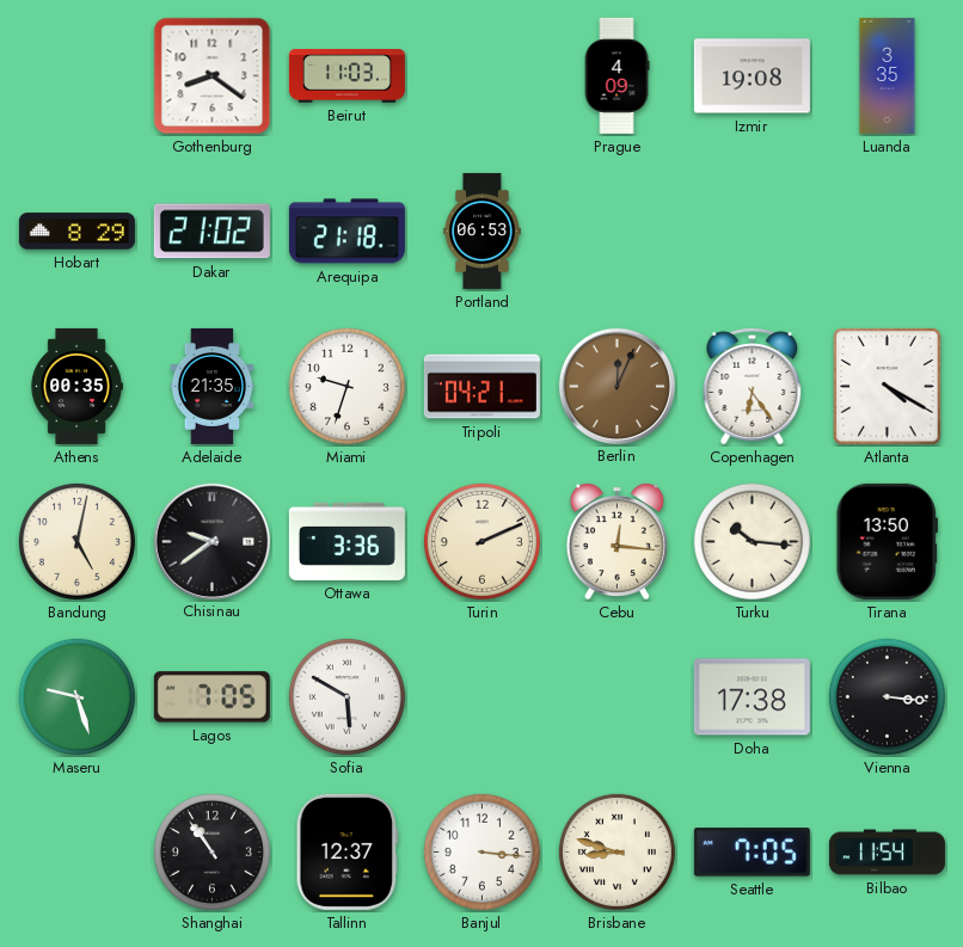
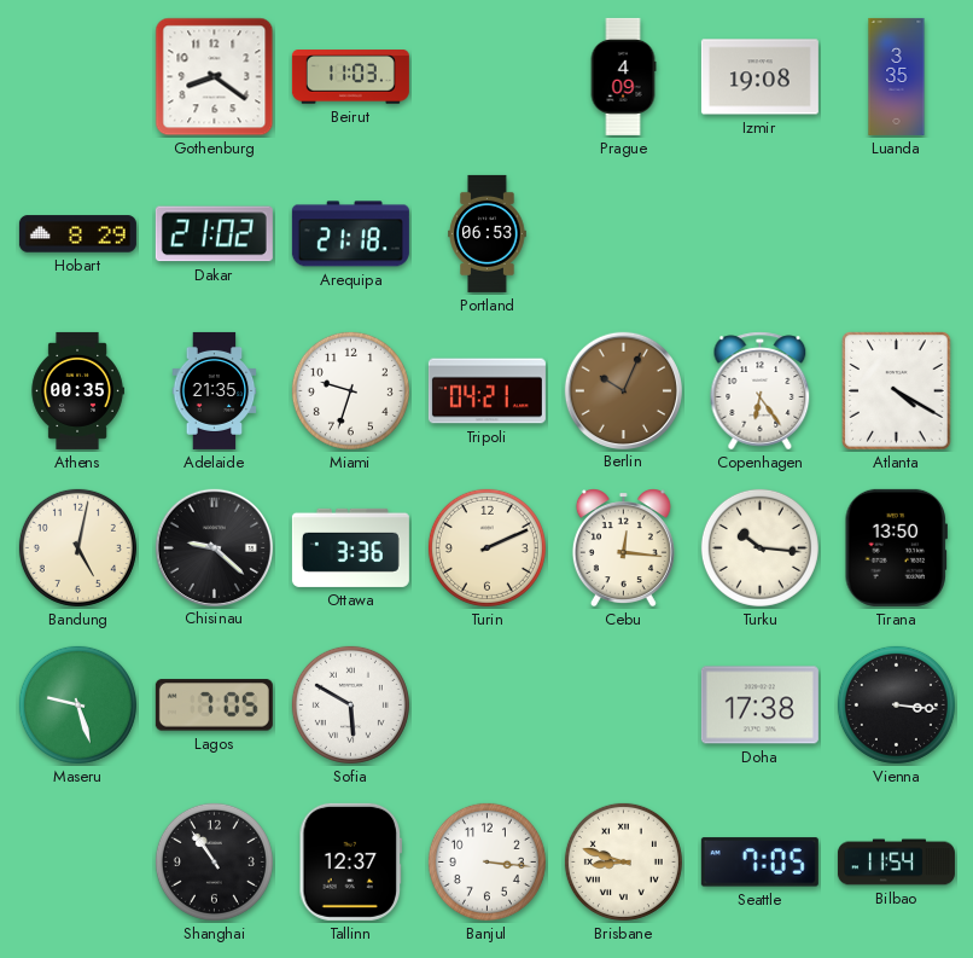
Berlin: 12:04 -> 10:04 (623, 390)
Chisinau: 9:39 -> 9:22 (214, 547)
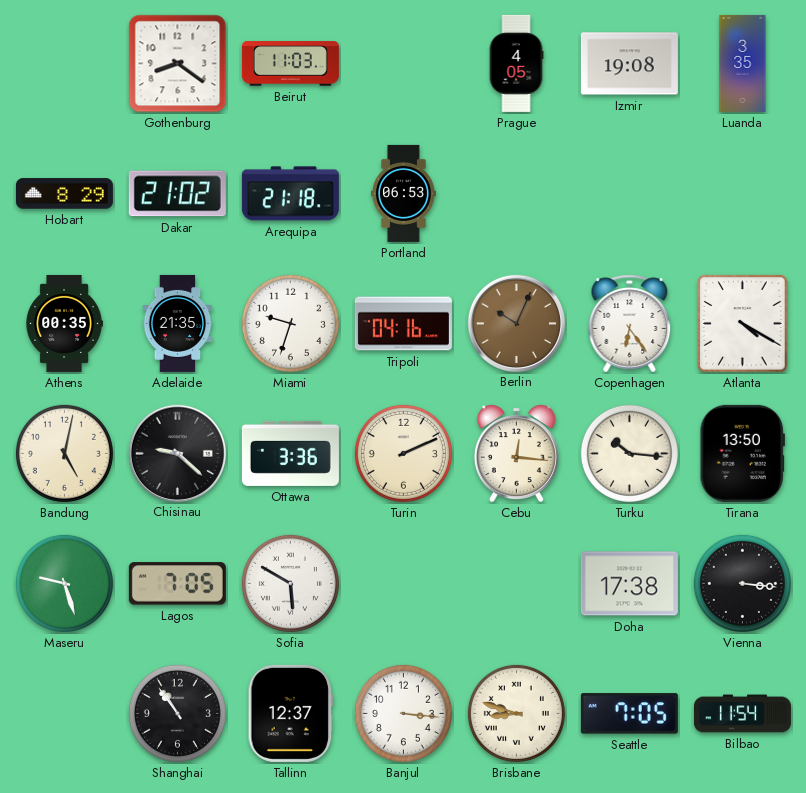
Prague: 4:09 -> 4:05 (516, 63)
Tripoli: 04:21 -> 04:16 (403, 324)
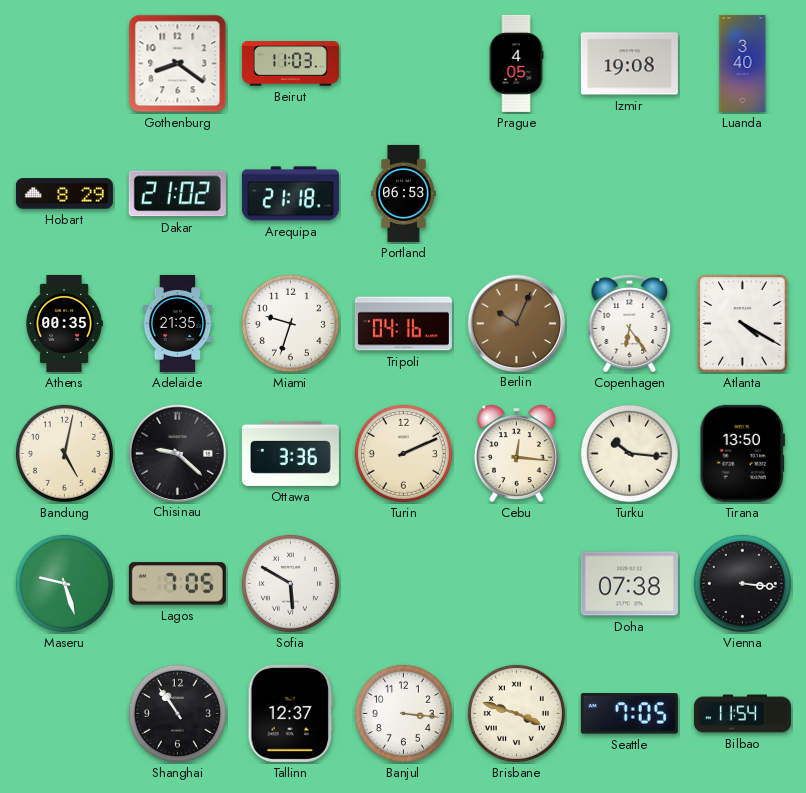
Luanda: 3:35 -> 3:40 (743, 63)
Doha: 17:38 -> 07:38 (629, 584)
Brisbane: 8:48 -> 3:48 (516, 713)
